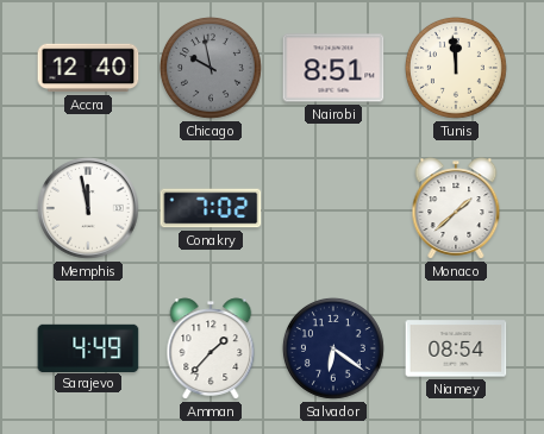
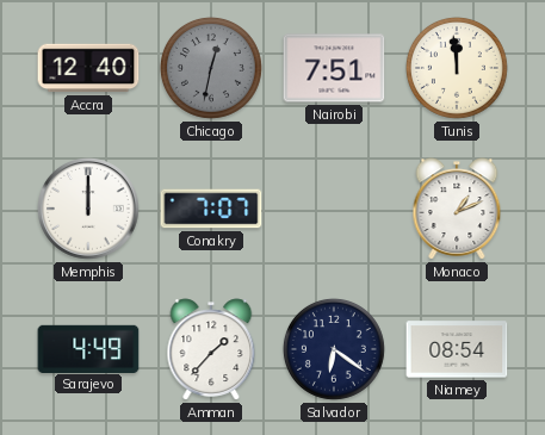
Chicago: 9:58 -> 12:32 (211, 68)
Nairobi: 8:51 -> 7:51 (334, 68)
Memphis: 11:58 -> 12:00 (88, 209)
Conakry: 7:02 -> 7:07 (211, 209)
Monaco: 1:38 -> 1:11 (457, 209)
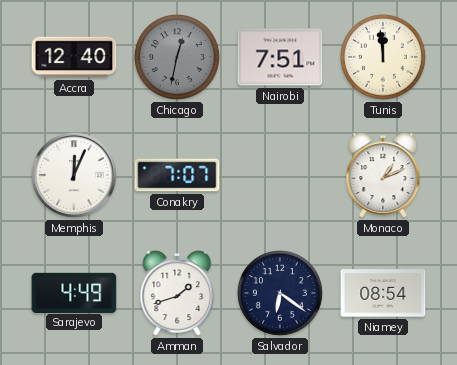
Memphis: 12:00 -> 12:04 (74, 175)
Amman: 1:37 -> 1:42 (177, 293)
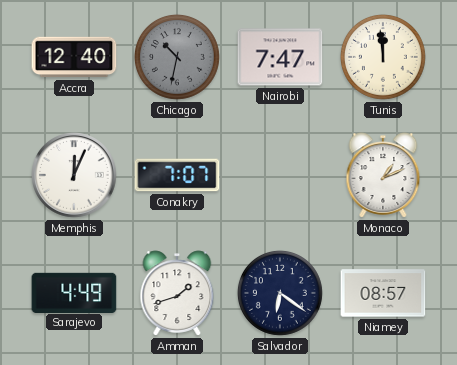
Chicago: 12:32 -> 10:32 (177, 57)
Nairobi: 7:51 -> 7:47 (280, 57)
Niamey: 08:54 -> 08:57 (383, 293)
